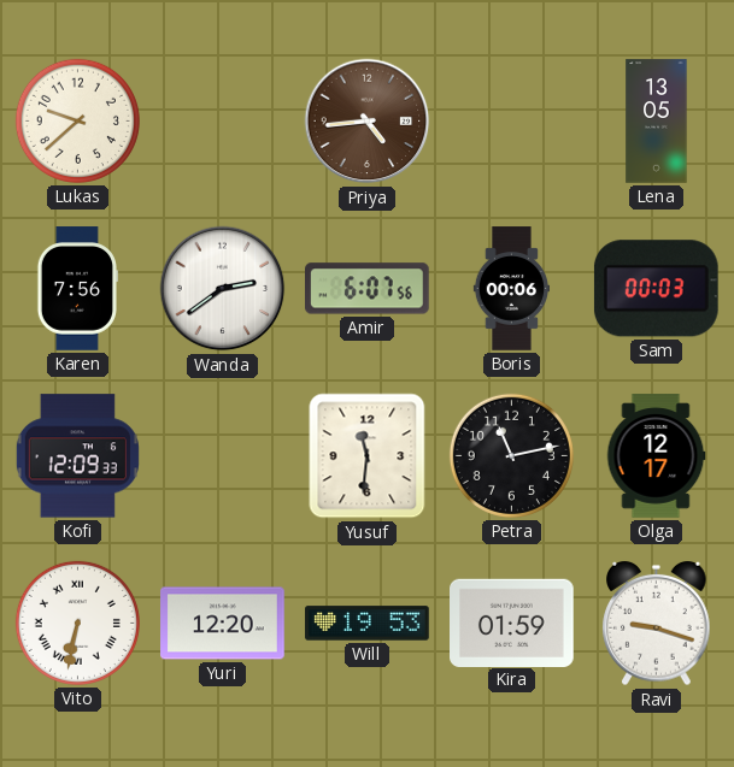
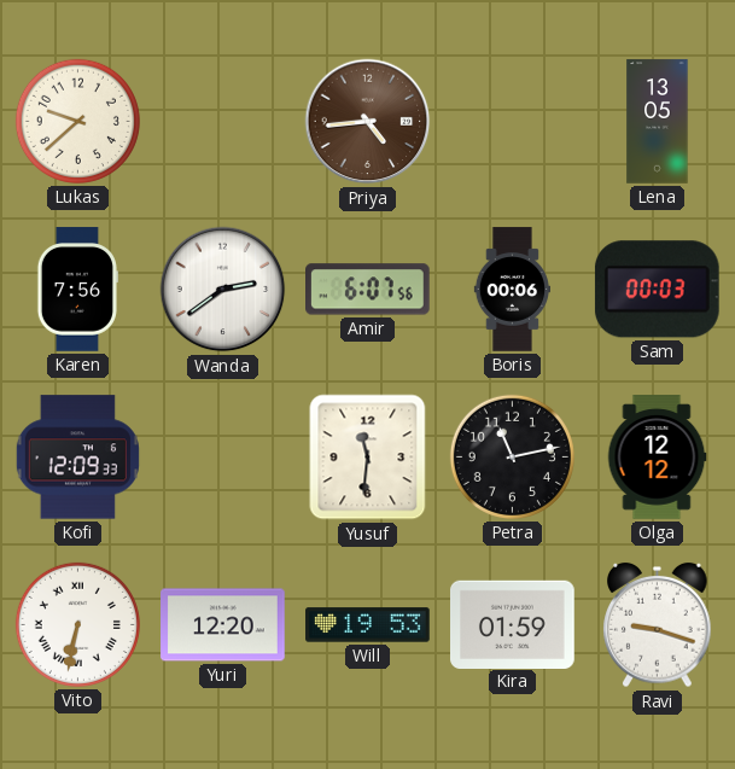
Olga: 12:17 -> 12:12 (657, 458)
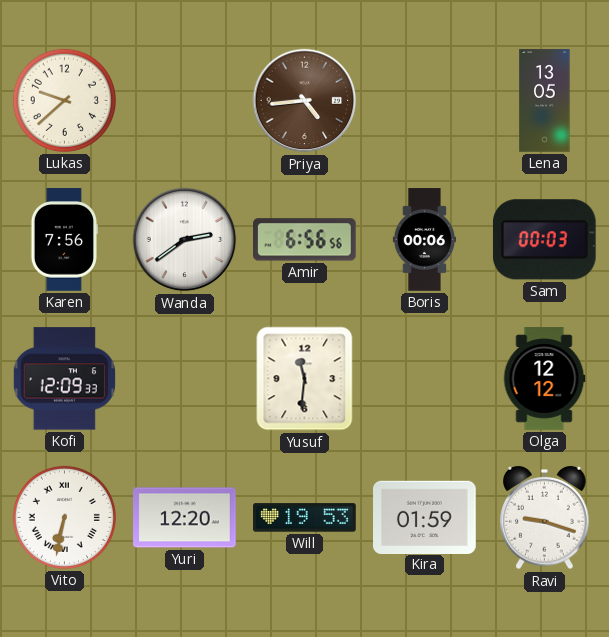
Amir: 6:07 -> 6:56 (305, 240)
Petra: 11:13 -> none (512, 456)
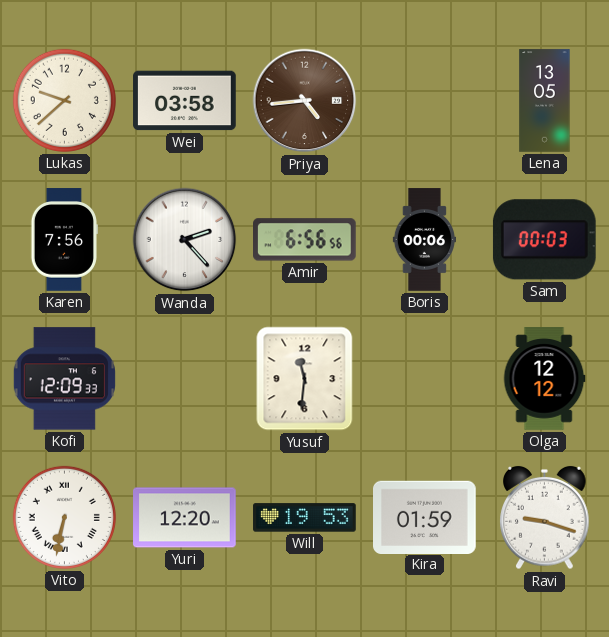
Wei: none -> 03:58 (185, 101)
Wanda: 2:39 -> 2:23 (185, 240)
